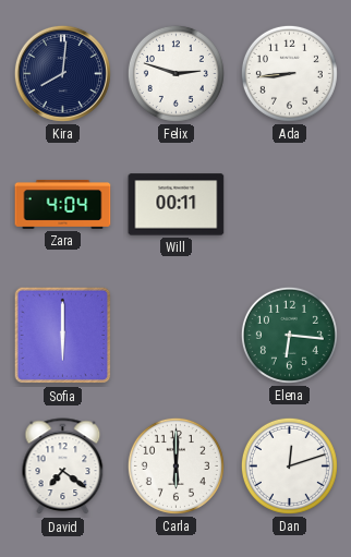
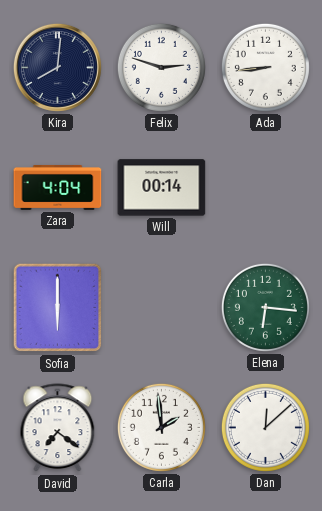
Will: 00:11 -> 00:14 (162, 188)
Carla: 6:00 -> 1:59 (161, 427)
Dan: 12:12 -> 12:08 (265, 427)
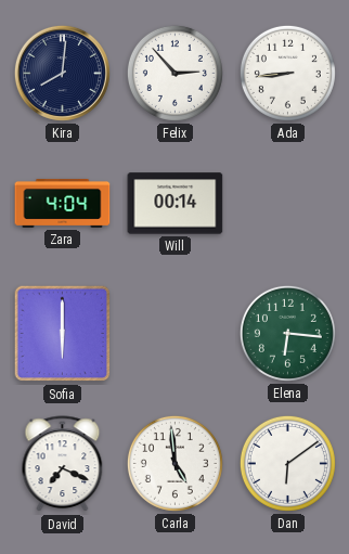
Felix: 2:48 -> 2:53 (174, 73)
David: 7:21 -> 7:19 (63, 464)
Carla: 1:59 -> 4:59 (174, 463)
Dan: 12:08 -> 6:09 (287, 463)
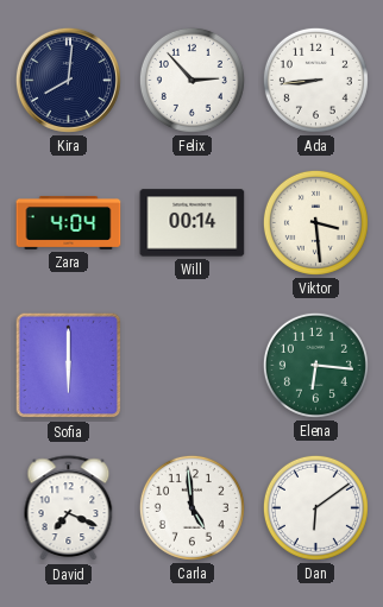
Viktor: none -> 3:29 (315, 222)
